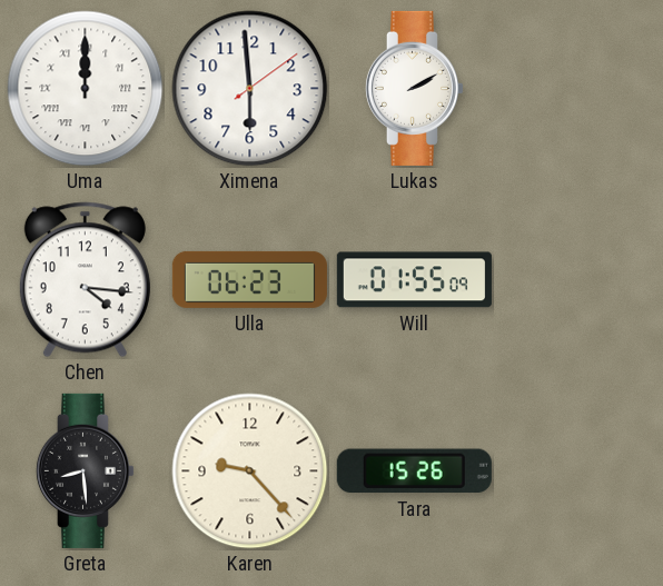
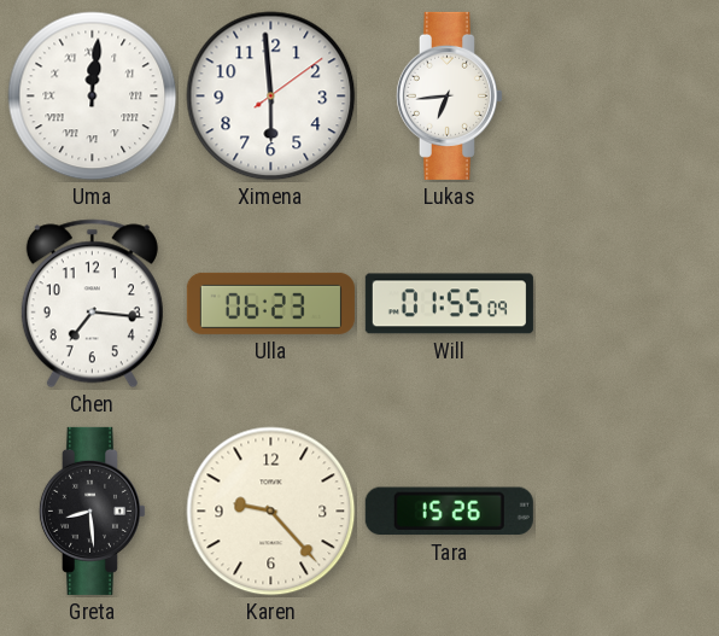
Uma: 12:00 -> 12:01 (93, 97)
Lukas: 2:10 -> 6:44 (449, 95)
Chen: 4:16 -> 7:16 (92, 304)
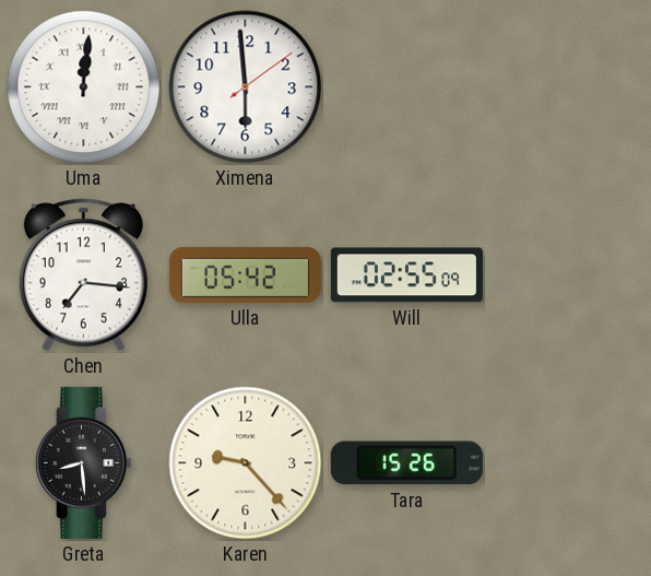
Lukas: 6:44 -> none (449, 95)
Ulla: 06:23 -> 05:42 (245, 274)
Will: 01:55 -> 02:55 (406, 275)
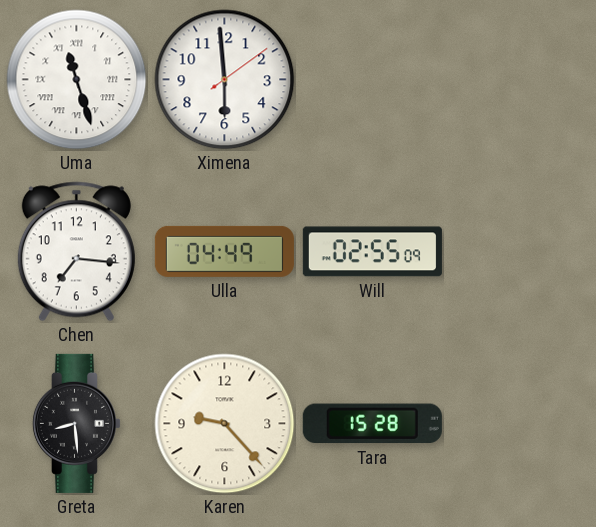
Uma: 12:01 -> 11:27 (77, 80)
Ulla: 05:42 -> 04:49 (224, 251)
Tara: 15:26 -> 15:28 (372, 424)
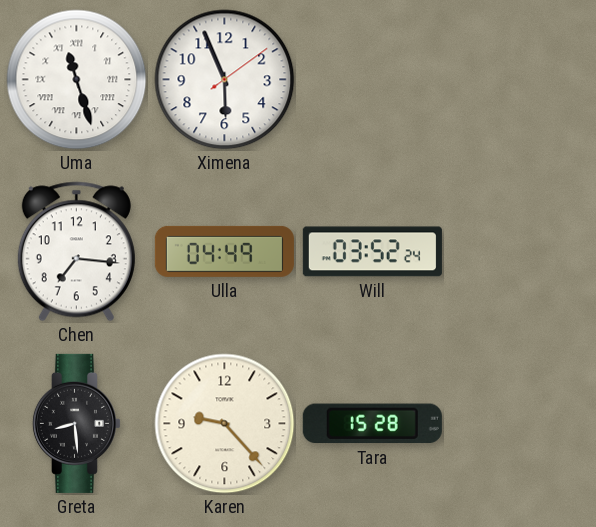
Ximena: 5:59 -> 5:56 (225, 80)
Will: 02:55 -> 03:52 (372, 252)
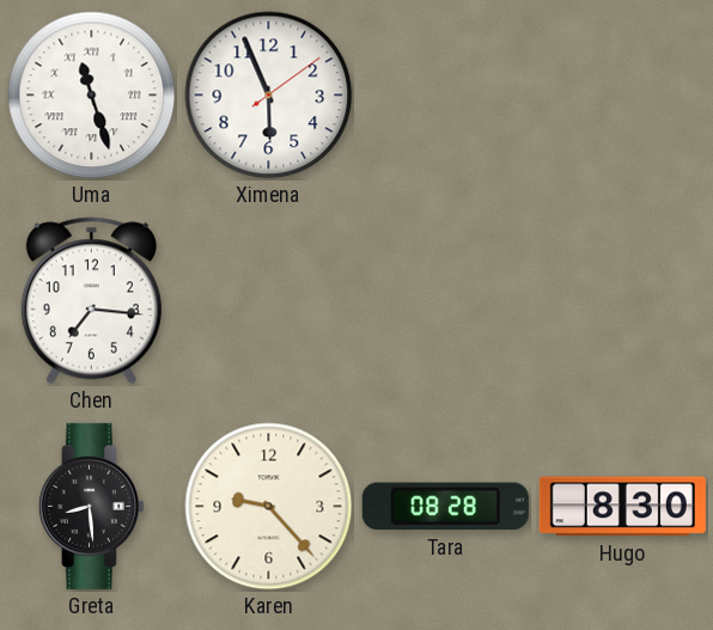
Ulla: 04:49 -> none (224, 251)
Will: 03:52 -> none (372, 252)
Tara: 15:28 -> 08:28 (445, 507)
Hugo: none -> 8:30 (622, 507)
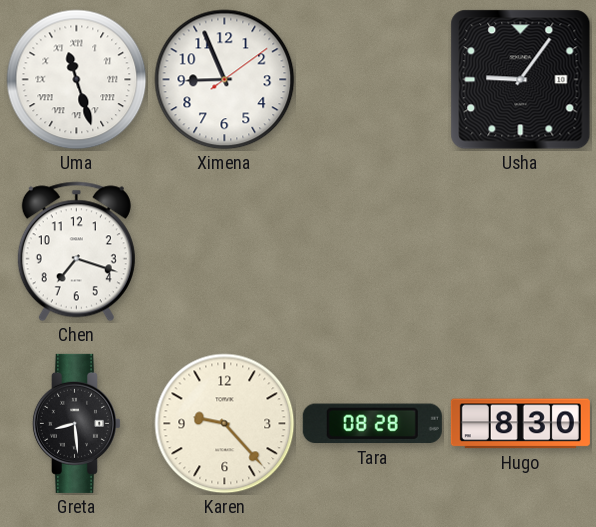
Ximena: 5:56 -> 8:56 (225, 80)
Usha: none -> 9:06 (521, 80)
Chen: 7:16 -> 7:18 (76, 252)
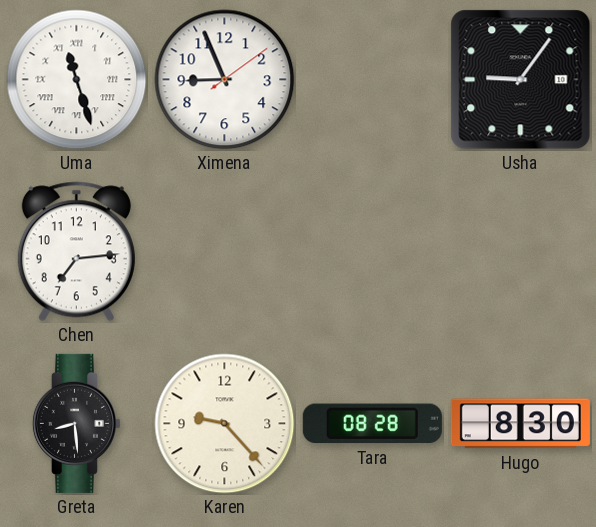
Chen: 7:18 -> 7:14 (76, 252)
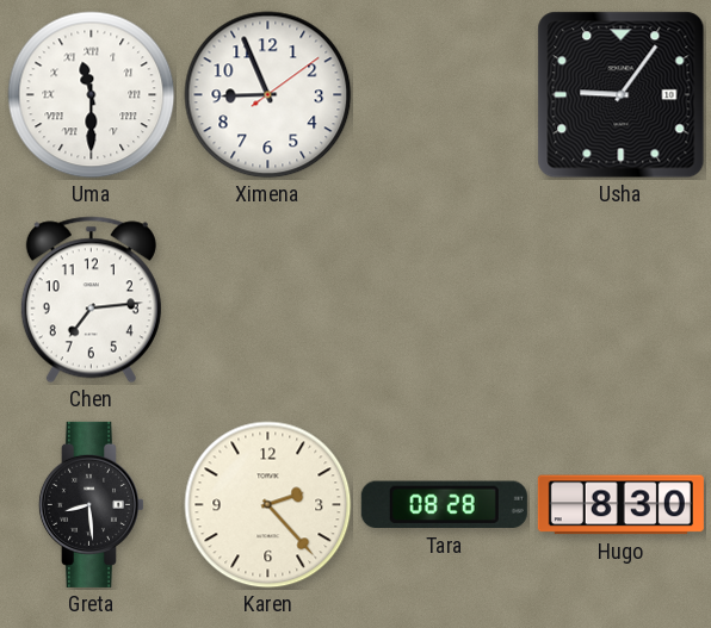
Uma: 11:27 -> 11:30 (92, 95)
Karen: 9:23 -> 2:23 (268, 505)
